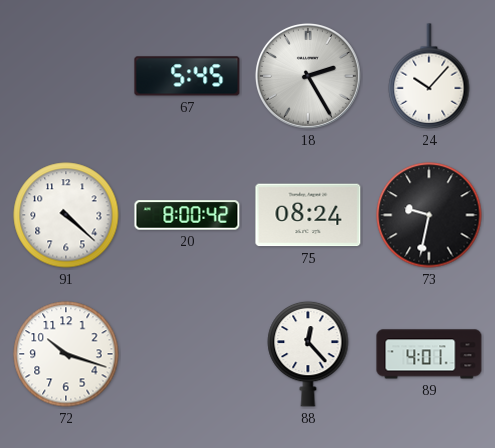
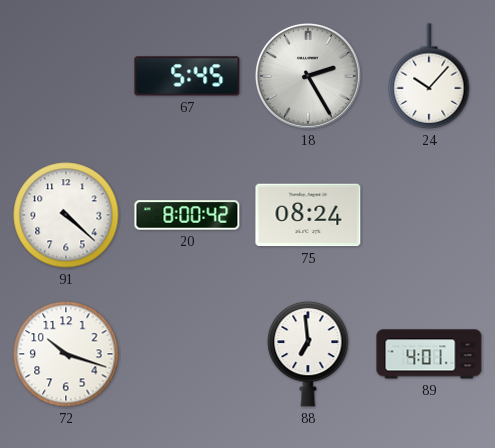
73: 9:32 -> none (429, 215)
88: 12:23 -> 6:59 (308, 354)
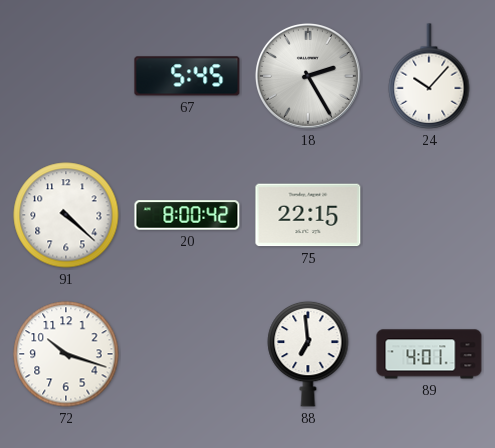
75: 08:24 -> 22:15 (308, 215)
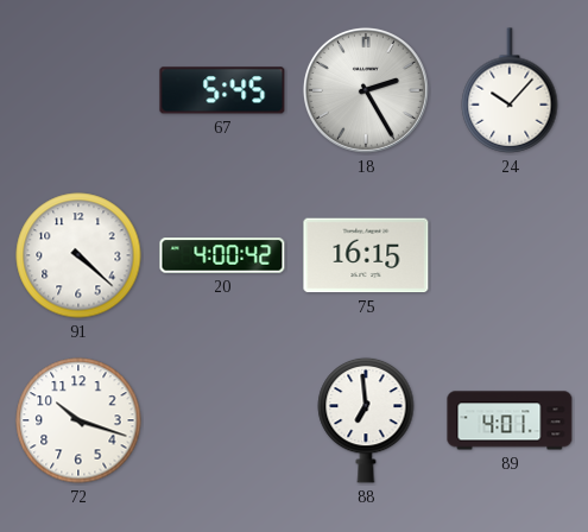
20: 8:00 -> 4:00 (222, 255)
75: 22:15 -> 16:15 (366, 255)
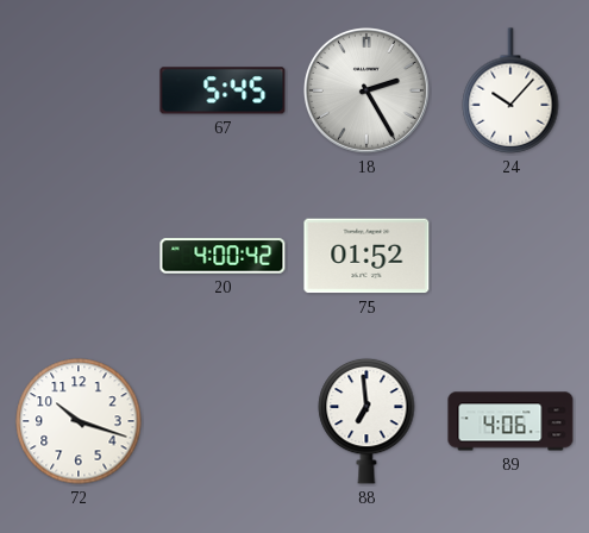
91: 4:22 -> none (78, 255)
75: 16:15 -> 01:52 (366, 256)
89: 4:01 -> 4:06 (510, 421)
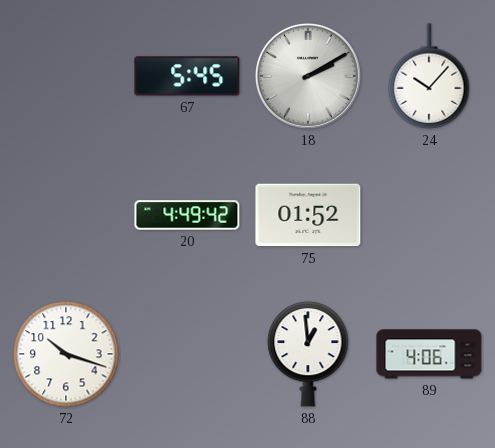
18: 2:25 -> 2:10 (308, 76)
20: 4:00 -> 4:49 (187, 215)
88: 6:59 -> 12:59 (308, 354)
